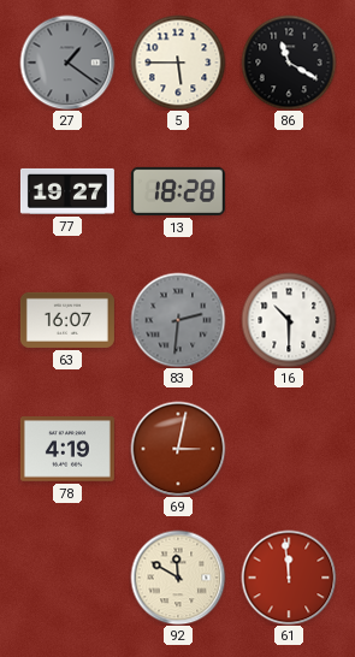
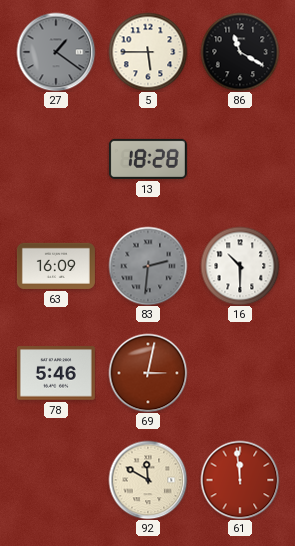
77: 19:27 -> none (67, 191)
63: 16:07 -> 16:09 (56, 266)
78: 4:19 -> 5:46 (56, 373)
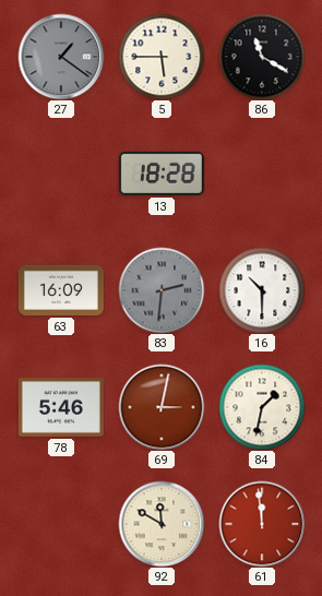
84: none -> 1:32 (262, 407)
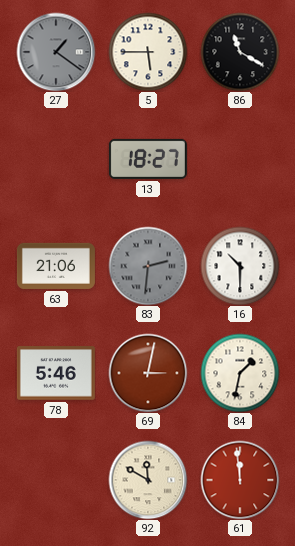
13: 18:28 -> 18:27 (148, 159)
63: 16:09 -> 21:06 (56, 266)
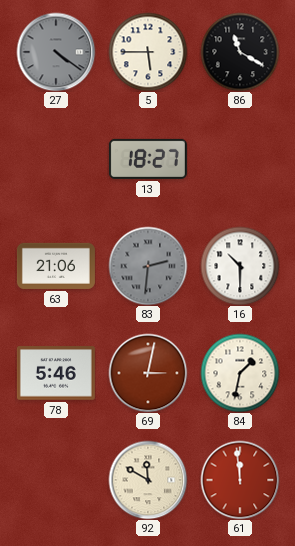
27: 1:21 -> 4:21 (56, 52)
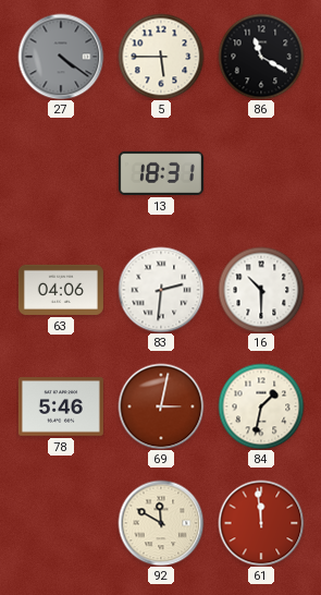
13: 18:27 -> 18:31 (161, 173)
63: 21:06 -> 04:06 (61, 290)
83 dial: grey -> white (161, 290)
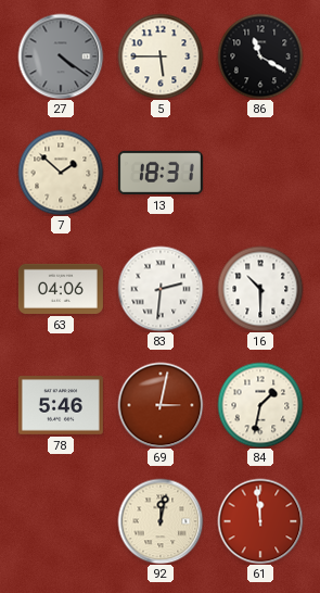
7: none -> 1:52 (61, 173)
92: 11:50 -> 12:02 (161, 521)
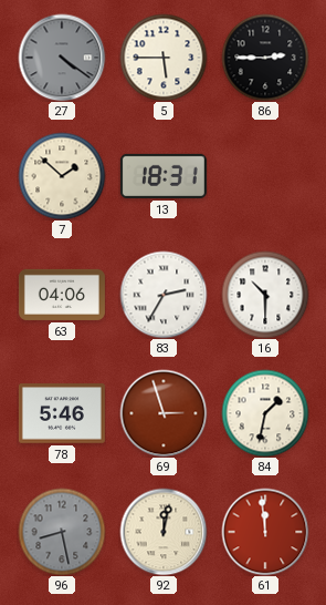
86: 11:20 -> 2:45 (265, 58)
83: 2:31 -> 2:35 (164, 295)
69: 3:02 -> 2:57 (164, 413)
96: none -> 8:28 (62, 532)
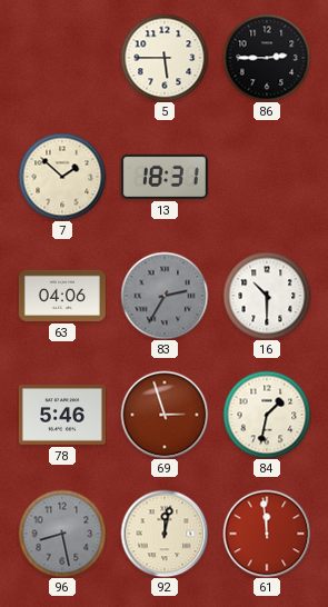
27: 4:21 -> none (62, 58)
83 dial: white -> grey (165, 296)
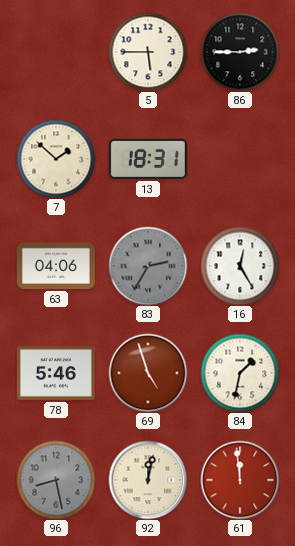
16: 10:30 -> 12:25 (240, 266)
69: 2:57 -> 4:57 (148, 373)
